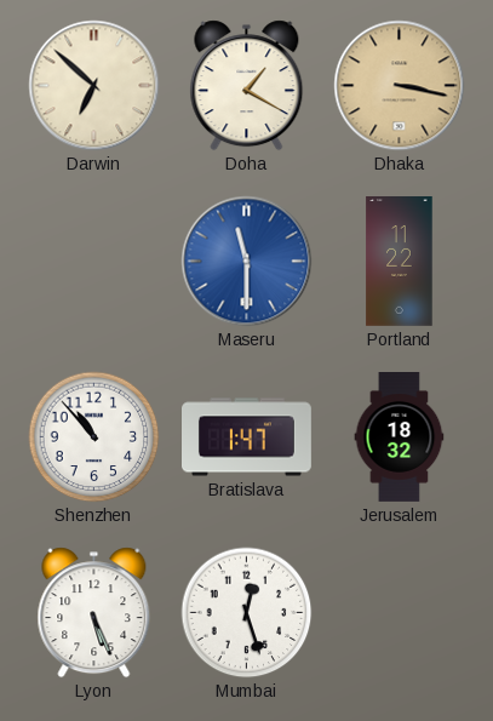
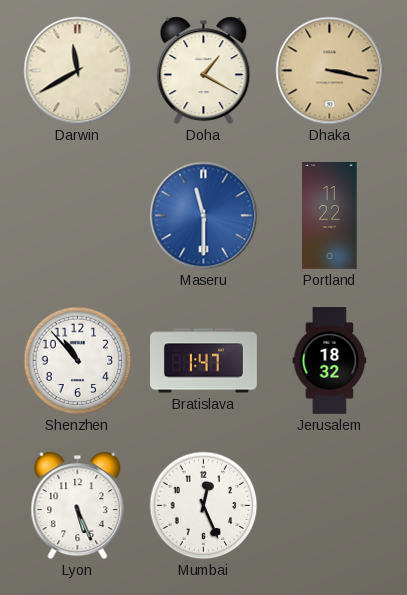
Darwin: 6:52 -> 11:40 (78, 71)
Mumbai: 12:27 -> 12:26 (204, 506)
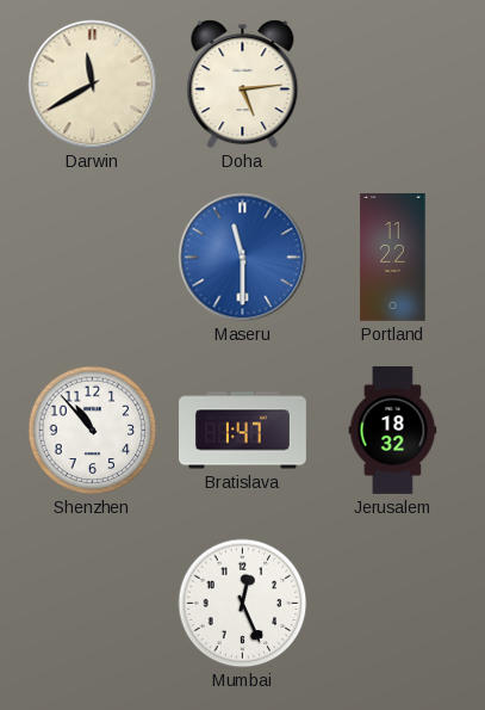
Doha: 1:20 -> 5:14 (243, 85)
Dhaka: 3:17 -> none (330, 71)
Lyon: 5:26 -> none (78, 506)
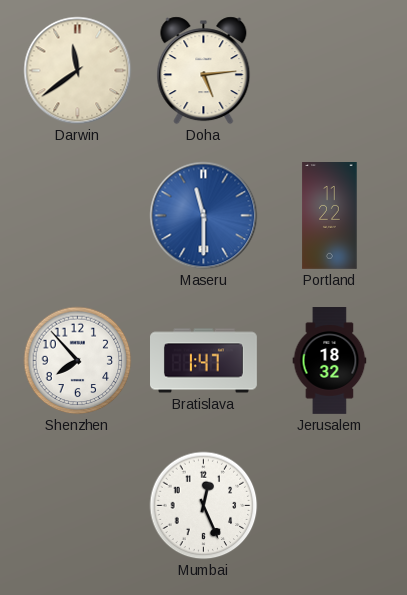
Darwin: 11:40 -> 11:39 (78, 71)
Shenzhen: 10:53 -> 7:53 (78, 361)
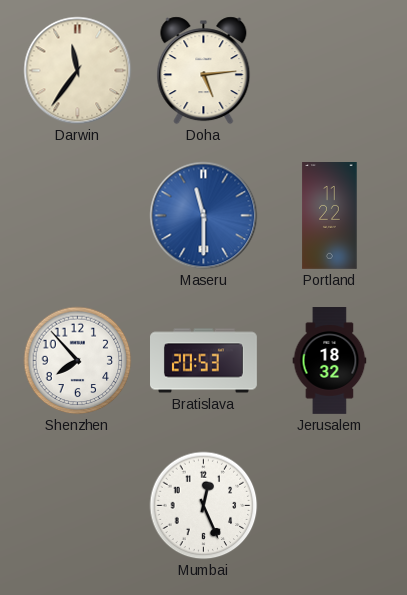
Darwin: 11:39 -> 11:36 (78, 71)
Bratislava: 1:47 -> 20:53 (204, 361)
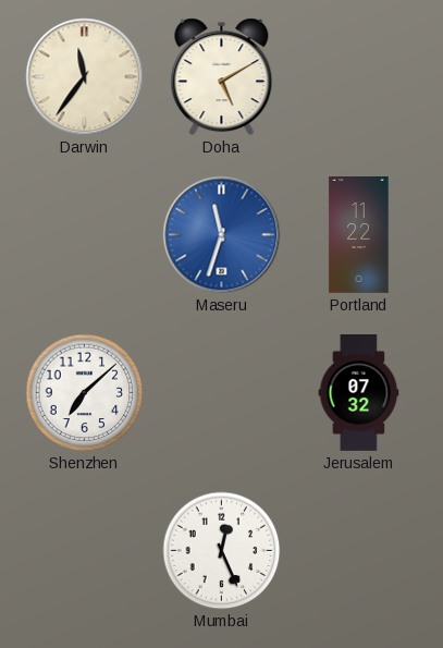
Doha: 5:14 -> 5:10 (222, 77)
Maseru: 11:30 -> 11:33 (222, 235)
Shenzhen: 7:53 -> 7:08 (85, 393)
Bratislava: 20:53 -> none (204, 361)
Jerusalem: 18:32 -> 07:32 (359, 393)
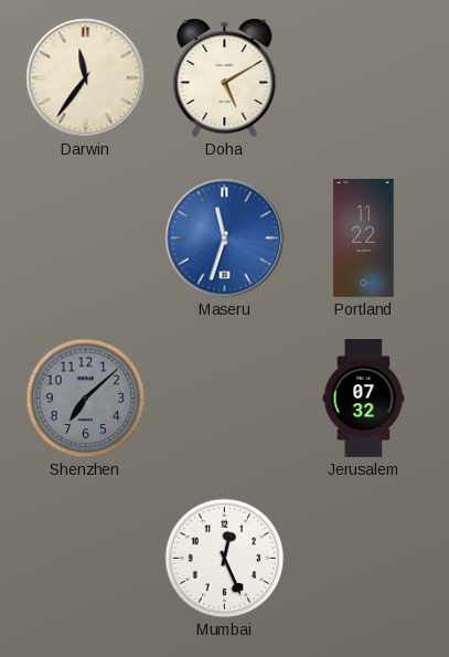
Shenzhen dial: white -> grey (86, 399)
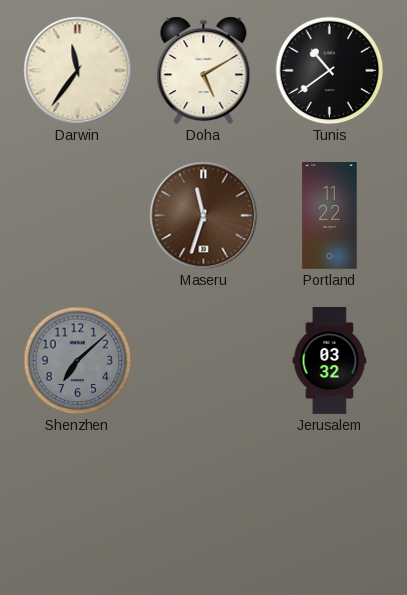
Tunis: none -> 10:39 (330, 71)
Maseru dial: blue -> brown (204, 216)
Jerusalem: 07:32 -> 03:32 (330, 361)
Mumbai: 12:26 -> none (225, 559)
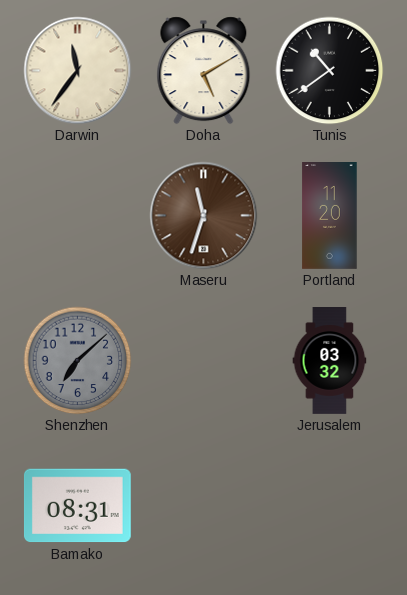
Portland: 11:22 -> 11:20 (330, 216)
Bamako: none -> 08:31 (77, 506)
